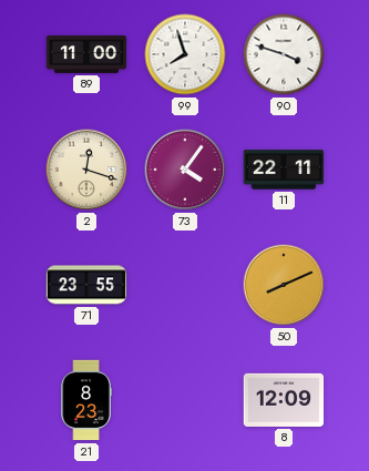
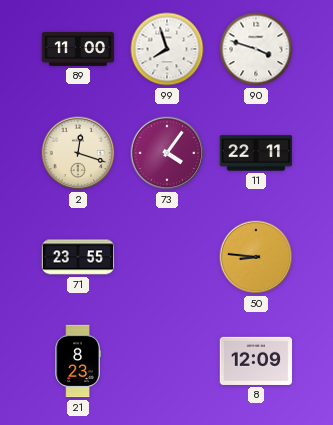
50: 8:11 -> 8:46 (256, 257)
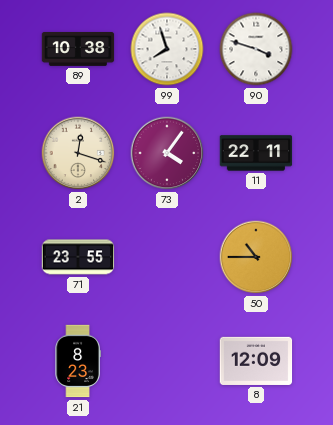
89: 11:00 -> 10:38 (78, 49)
50: 8:46 -> 10:45 (256, 257)
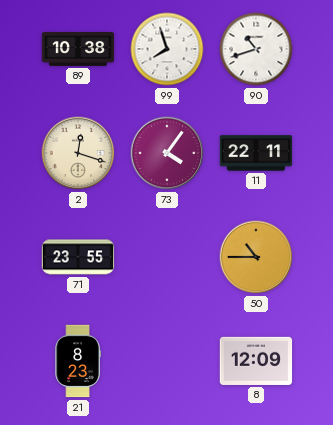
90: 3:48 -> 10:42 (256, 49)
